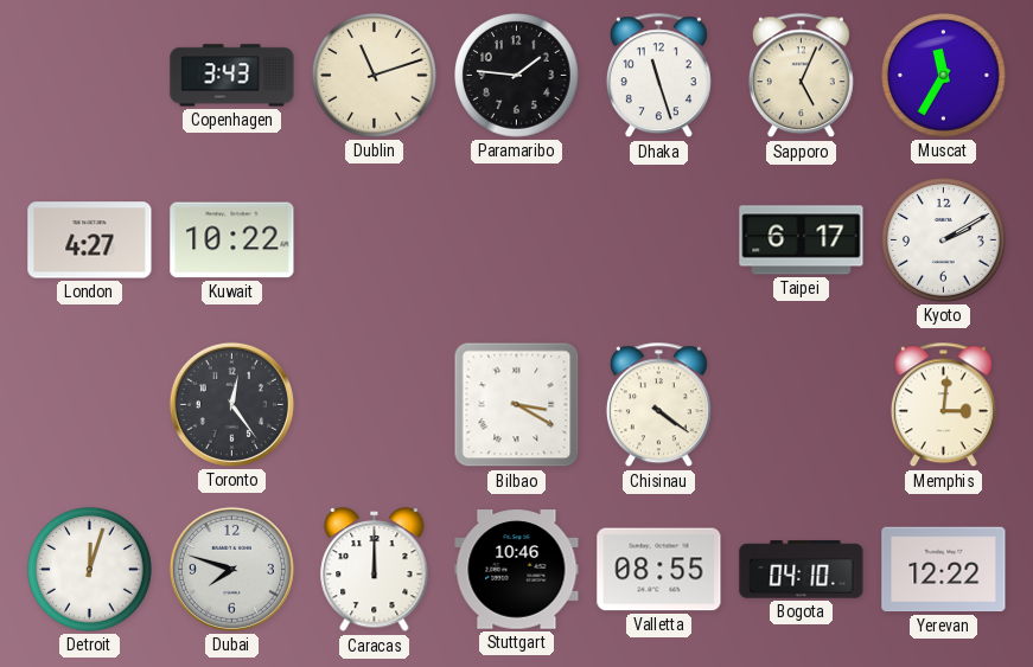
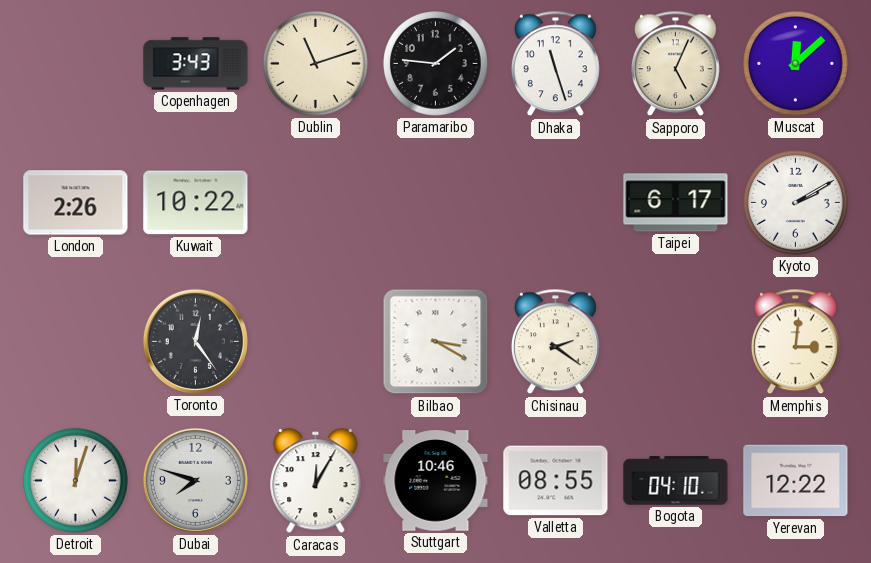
Muscat: 11:35 -> 12:08 (796, 64)
London: 4:27 -> 2:26 (76, 203)
Chisinau: 4:21 -> 2:21 (555, 342)
Caracas: 12:00 -> 12:05 (316, 481)
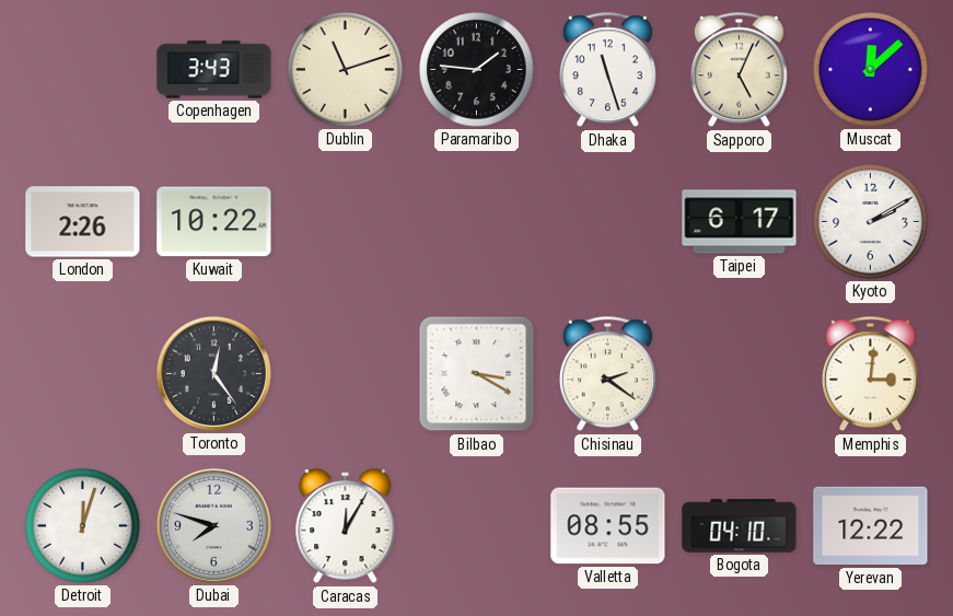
Stuttgart: 10:46 -> none (436, 481)
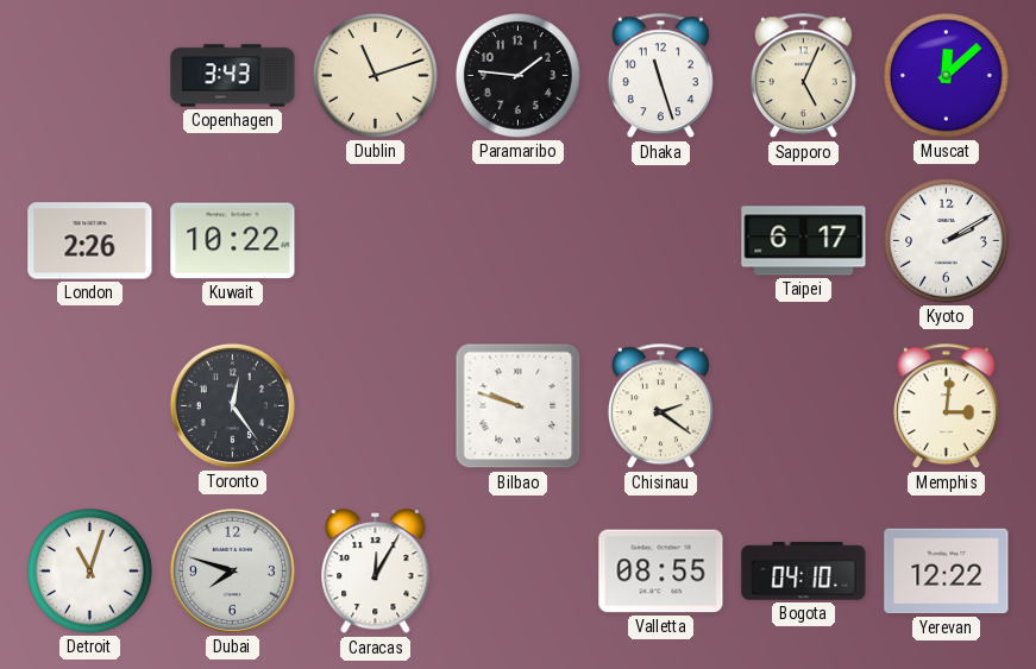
Bilbao: 3:20 -> 9:48 (519, 406)
Detroit: 12:03 -> 11:03 (90, 572)
